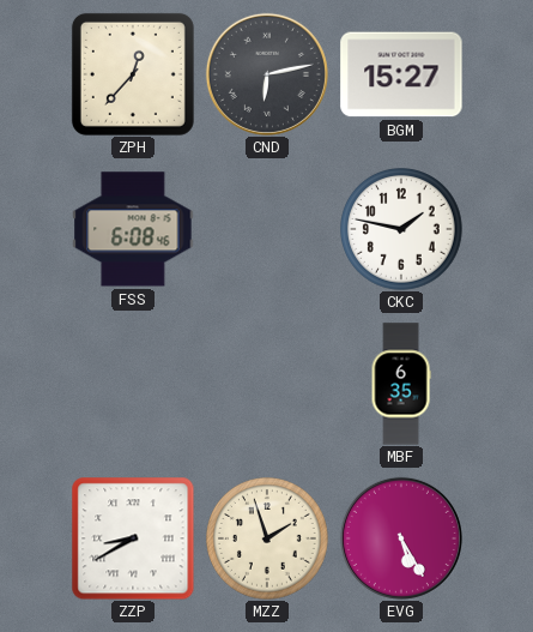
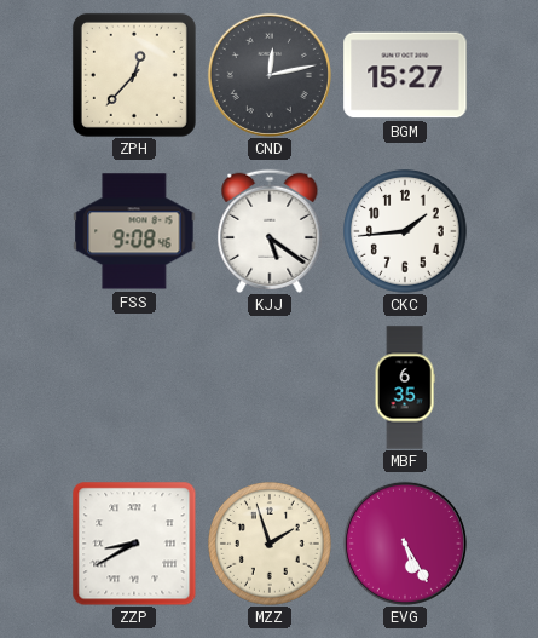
CND: 6:13 -> 12:13 (270, 75)
FSS: 6:08 -> 9:08 (134, 231)
KJJ: none -> 5:21 (270, 231)
CKC: 1:47 -> 1:44 (406, 232)
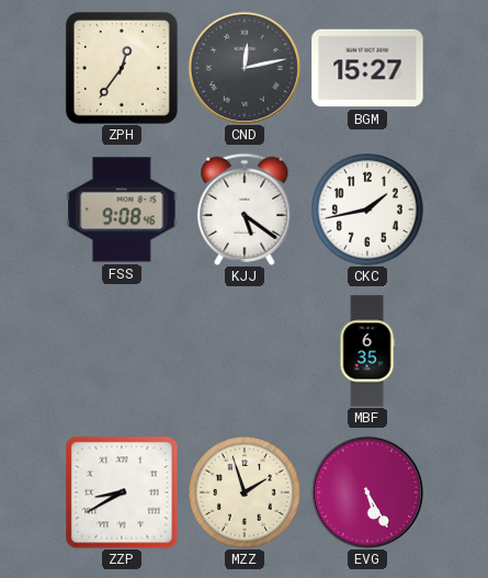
ZPH: 12:37 -> 12:36 (122, 68)
CKC: 1:44 -> 1:43 (368, 211)
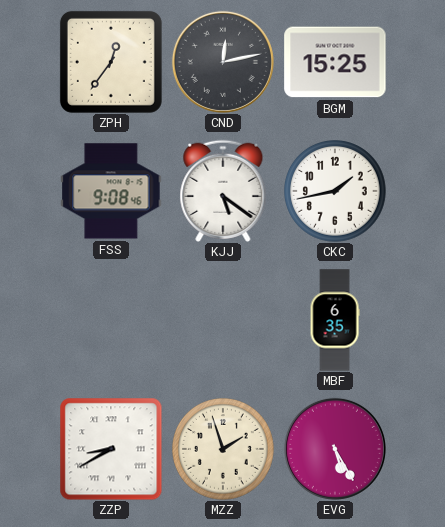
BGM: 15:27 -> 15:25 (335, 62)
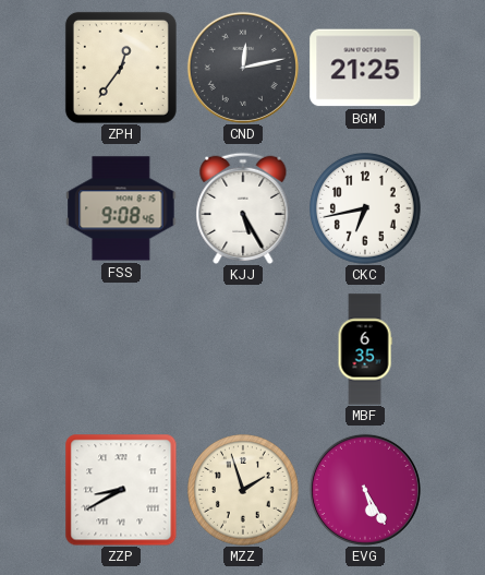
BGM: 15:25 -> 21:25 (365, 68)
KJJ: 5:21 -> 5:25 (243, 208)
CKC: 1:43 -> 6:43 (366, 209)
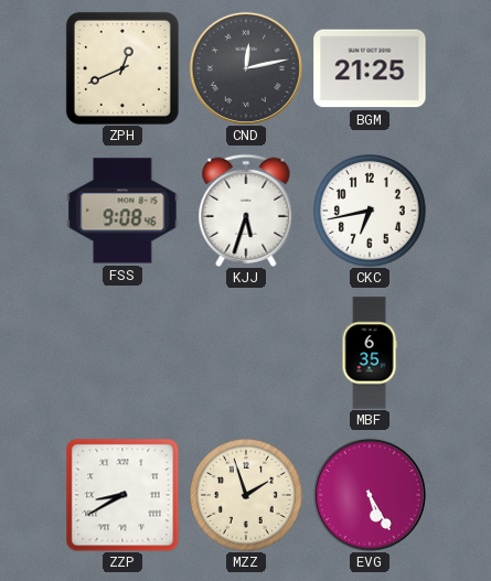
ZPH: 12:36 -> 12:41 (122, 68)
KJJ: 5:25 -> 5:33 (246, 211)
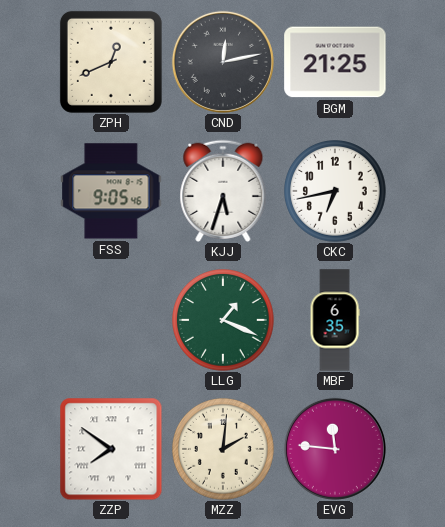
FSS: 9:08 -> 9:05 (111, 191)
LLG: none -> 1:19 (224, 321)
ZZP: 8:40 -> 7:51 (111, 449)
MZZ: 1:57 -> 2:01 (224, 450)
EVG: 5:25 -> 11:46 (335, 449)
